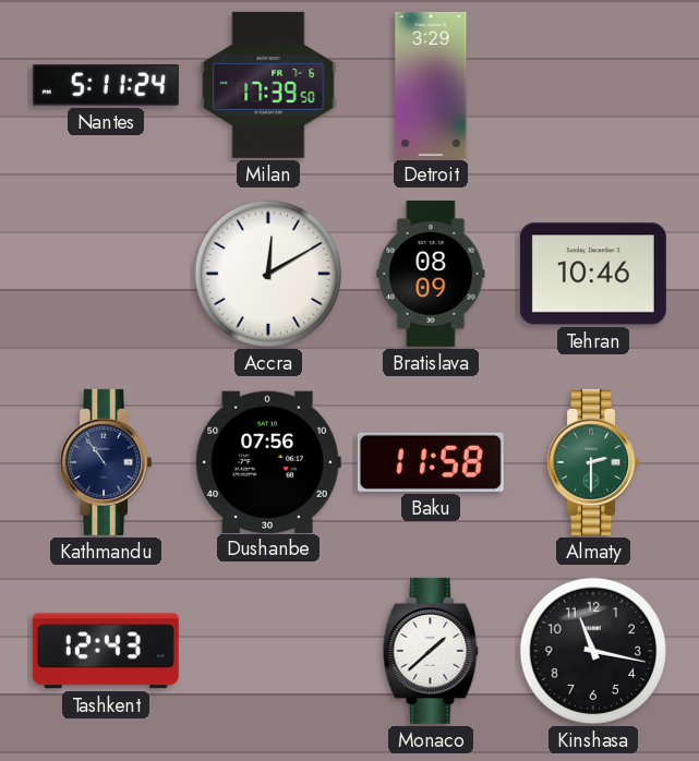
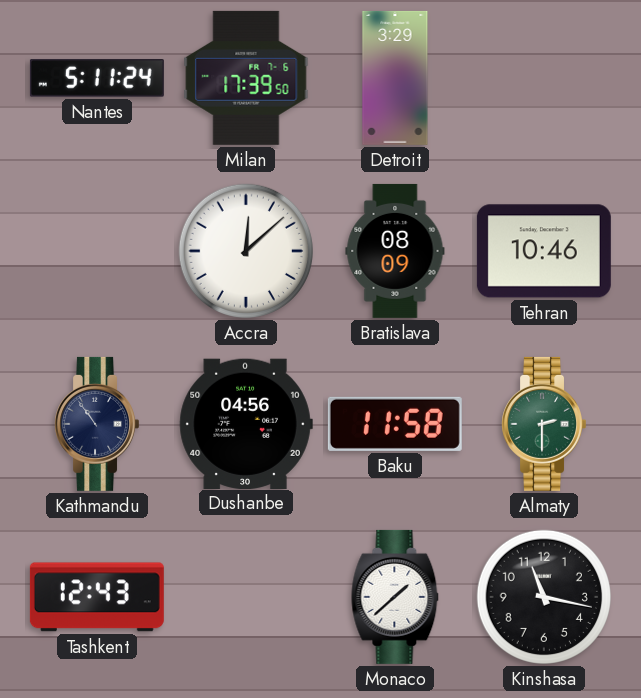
Accra: 12:10 -> 12:08 (246, 251)
Dushanbe: 07:56 -> 04:56 (246, 423)
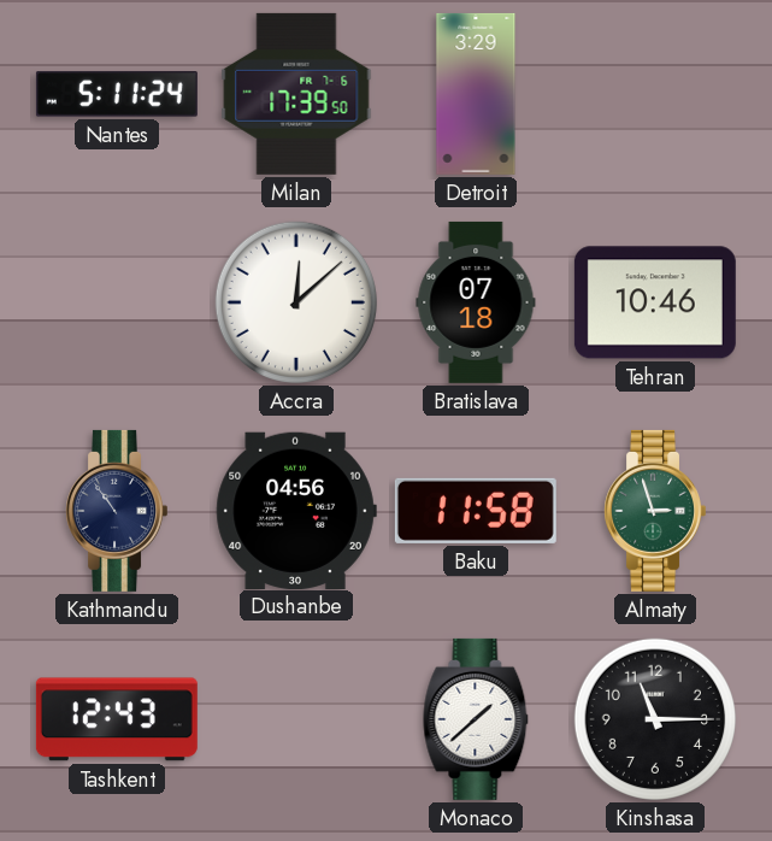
Bratislava: 08:09 -> 07:18 (476, 302)
Almaty: 2:30 -> 2:57 (654, 511)
Kinshasa: 11:17 -> 11:15 (655, 719)
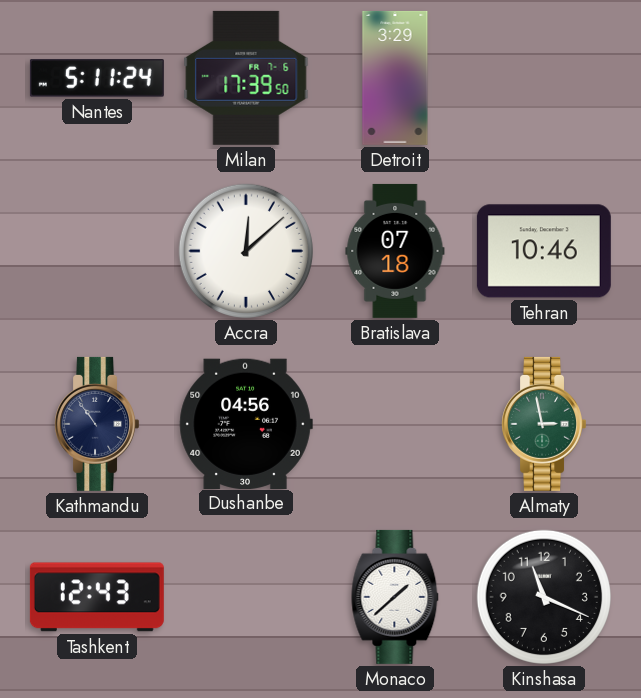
Baku: 11:58 -> none (476, 511)
Almaty: 2:57 -> 2:58 (543, 424)
Kinshasa: 11:15 -> 11:19 (544, 597)
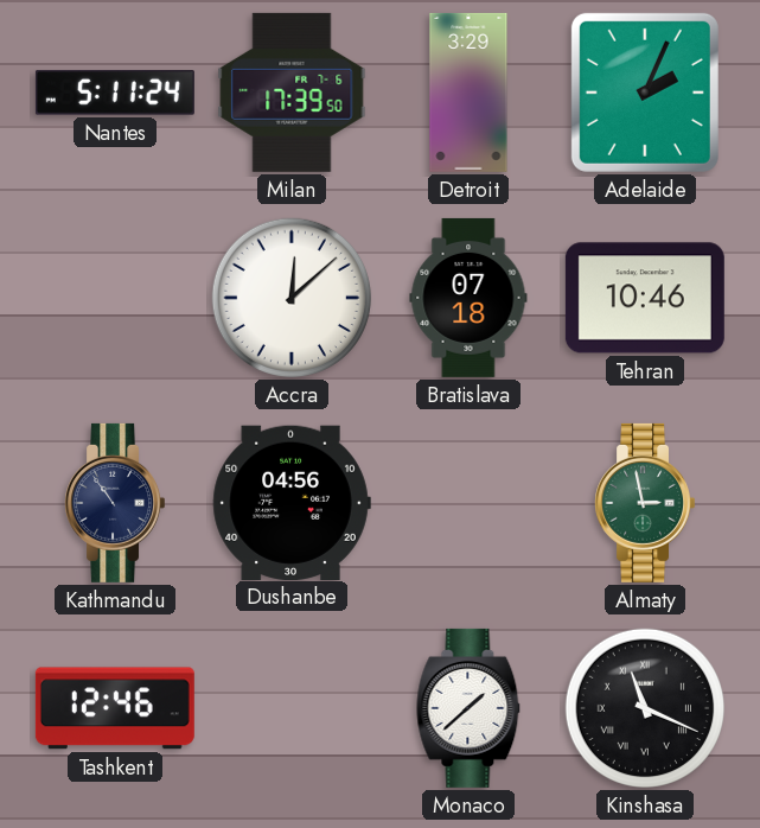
Adelaide: none -> 2:04 (645, 93)
Tashkent: 12:43 -> 12:46 (115, 708)
Kinshasa numerals: Arabic -> Roman (645, 708)
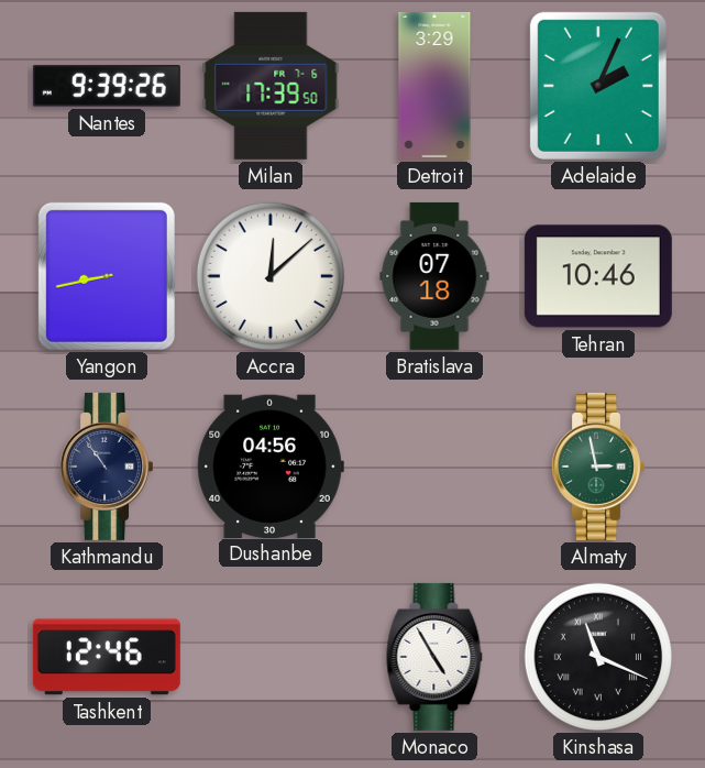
Nantes: 5:11 -> 9:39 (107, 86)
Yangon: none -> 8:43 (107, 276)
Monaco: 1:38 -> 4:55 (434, 657)
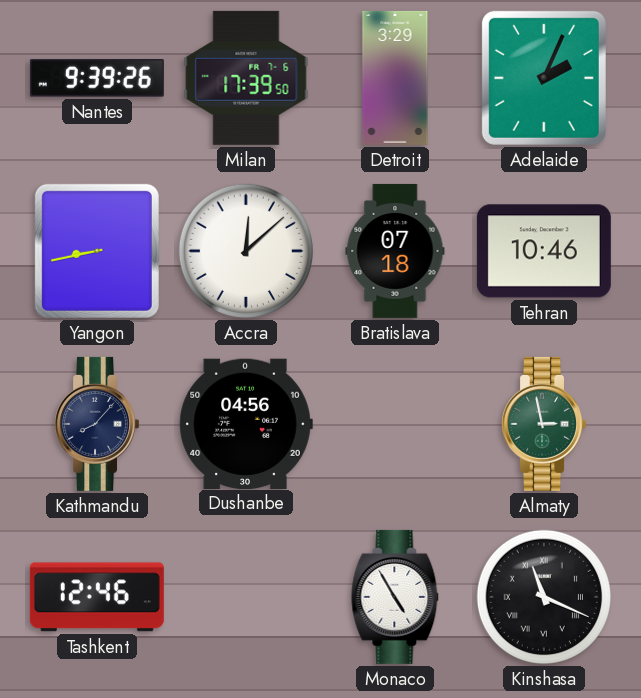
Kathmandu: 10:54 -> 8:07 (96, 424)
